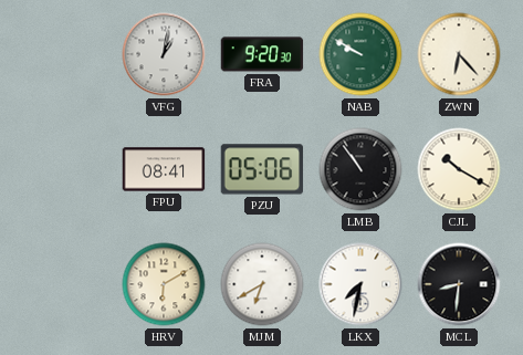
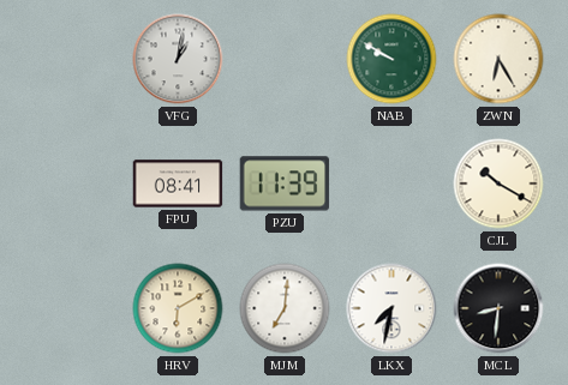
FRA: 9:20 -> none (262, 54)
ZWN: 6:23 -> 6:25 (498, 59)
PZU: 05:06 -> 11:39 (285, 184)
LMB: 10:54 -> none (360, 169)
MJM: 6:40 -> 7:01 (285, 308)
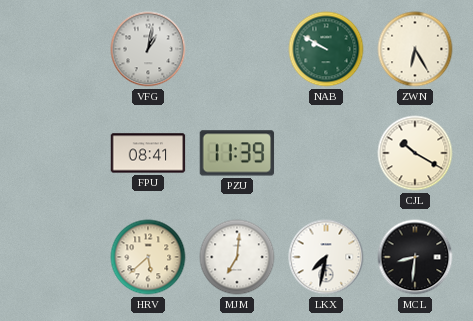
HRV: 6:10 -> 5:38 (148, 257)
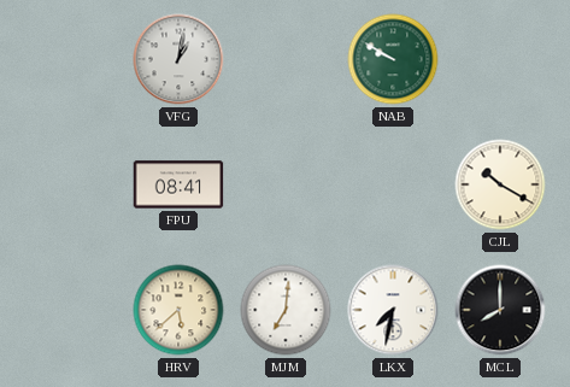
ZWN: 6:25 -> none (415, 49)
PZU: 11:39 -> none (237, 153)
MCL: 8:31 -> 8:00 (500, 310)
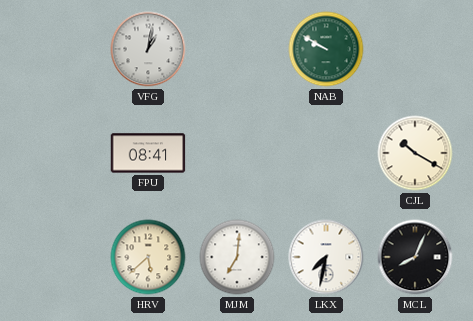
MCL: 8:00 -> 8:04 (415, 257)
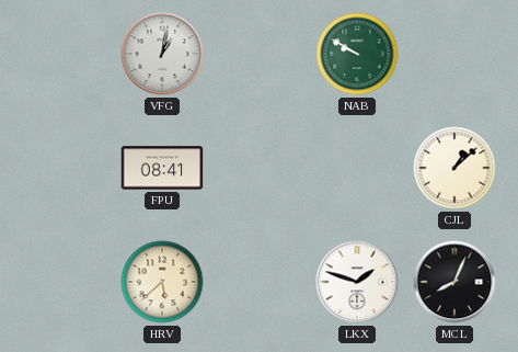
CJL: 10:20 -> 1:08 (454, 168)
MJM: 7:01 -> none (237, 257)
LKX: 7:32 -> 1:48 (357, 282)
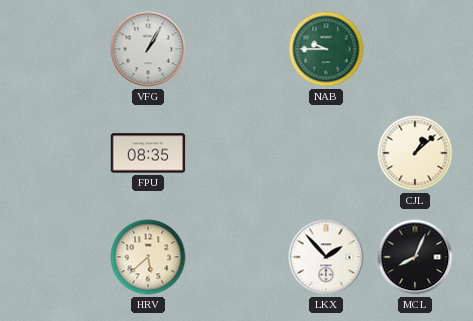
VFG: 1:02 -> 1:05 (148, 49)
NAB: 9:50 -> 9:45 (326, 49)
FPU: 08:41 -> 08:35 (148, 153)
LKX: 1:48 -> 1:53 (326, 257)
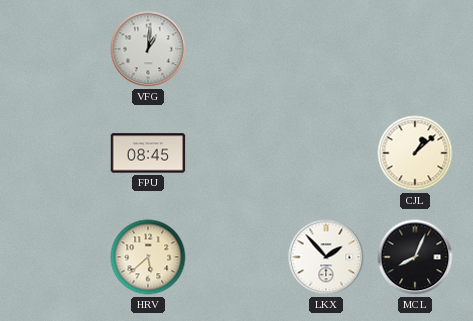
VFG: 1:05 -> 1:01 (148, 49)
NAB: 9:45 -> none (326, 49)
FPU: 08:35 -> 08:45 (148, 153)
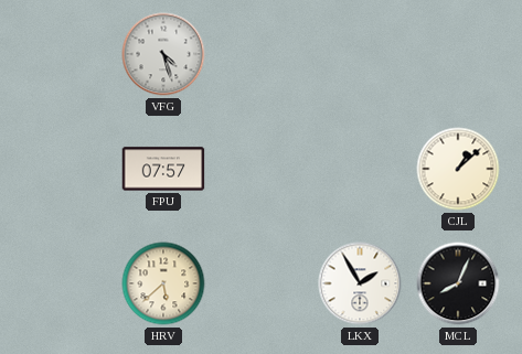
VFG: 1:01 -> 4:27 (163, 54)
FPU: 08:45 -> 07:57 (163, 169)
LKX: 1:53 -> 1:55 (360, 283)
